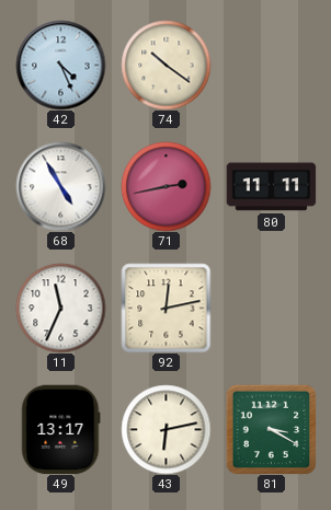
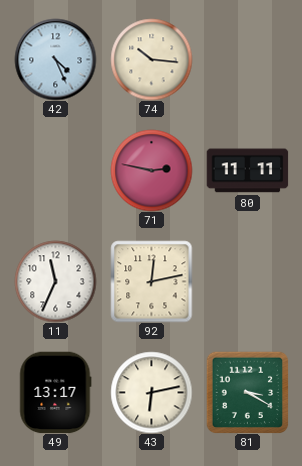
74: 10:21 -> 10:16 (151, 59)
68: 4:55 -> none (60, 186)
71: 2:43 -> 2:47 (151, 170)
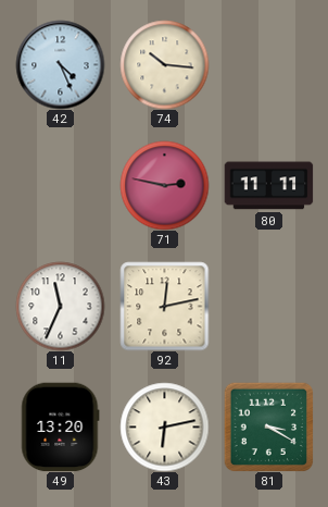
49: 13:17 -> 13:20 (61, 426)
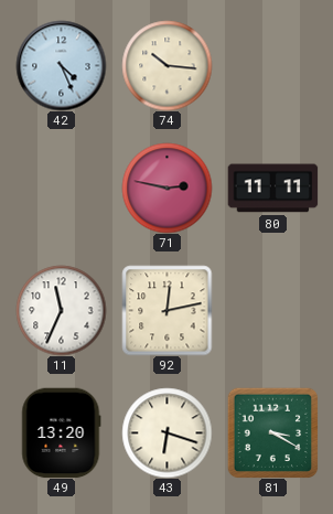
43: 6:13 -> 6:18 (166, 432)
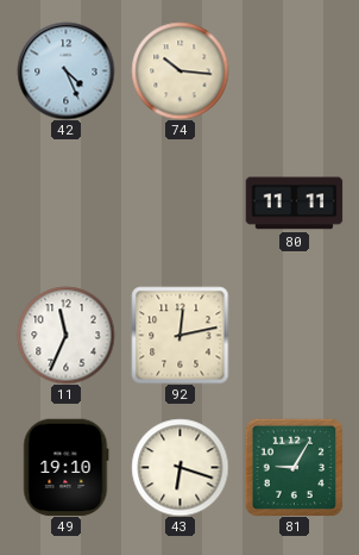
71: 2:47 -> none (166, 188)
49: 13:20 -> 19:10 (67, 467)
81: 3:20 -> 9:05 (294, 467)
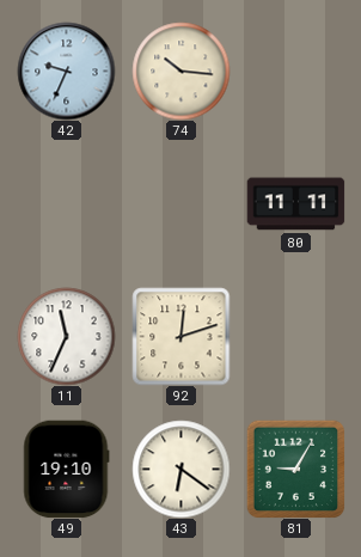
42: 4:26 -> 9:34 (66, 71)
92: 12:13 -> 12:12 (180, 336)
43: 6:18 -> 6:21 (180, 469)
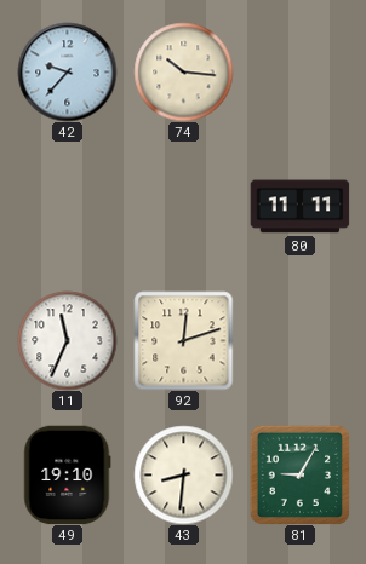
42: 9:34 -> 9:37 (67, 71)
43: 6:21 -> 8:31 (183, 474)
